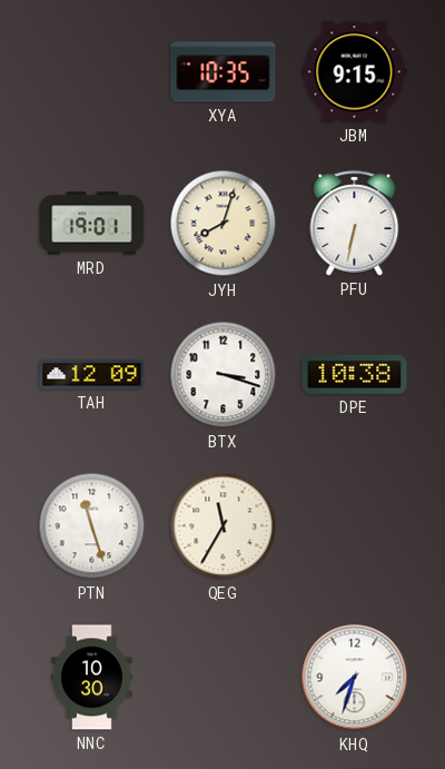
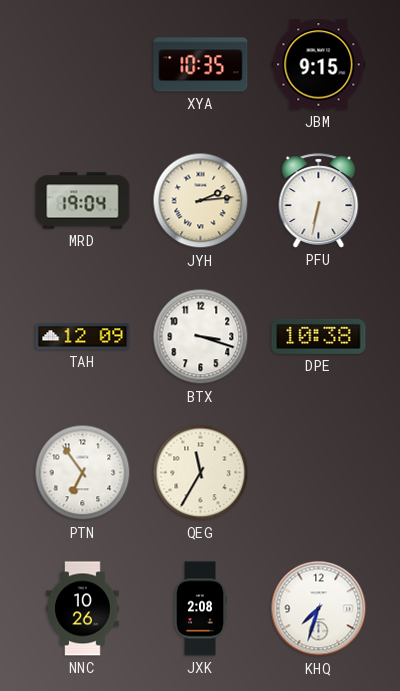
MRD: 19:01 -> 19:04 (83, 201)
JYH: 8:03 -> 2:14 (201, 201)
PTN: 11:27 -> 6:54 (83, 473)
NNC: 10:30 -> 10:26 (83, 609)
JXK: none -> 2:08 (199, 609)
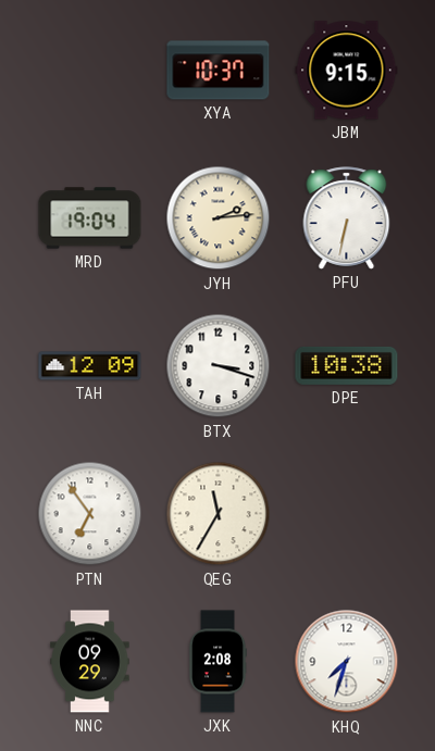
XYA: 10:35 -> 10:37 (219, 71)
NNC: 10:26 -> 09:29 (90, 662)
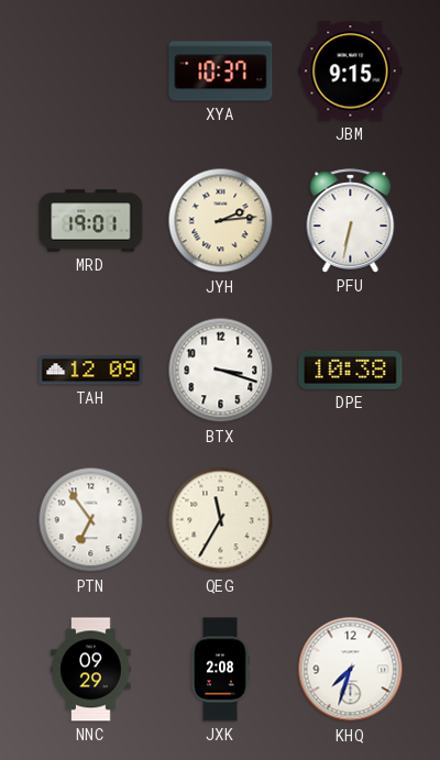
MRD: 19:04 -> 19:01 (91, 221)
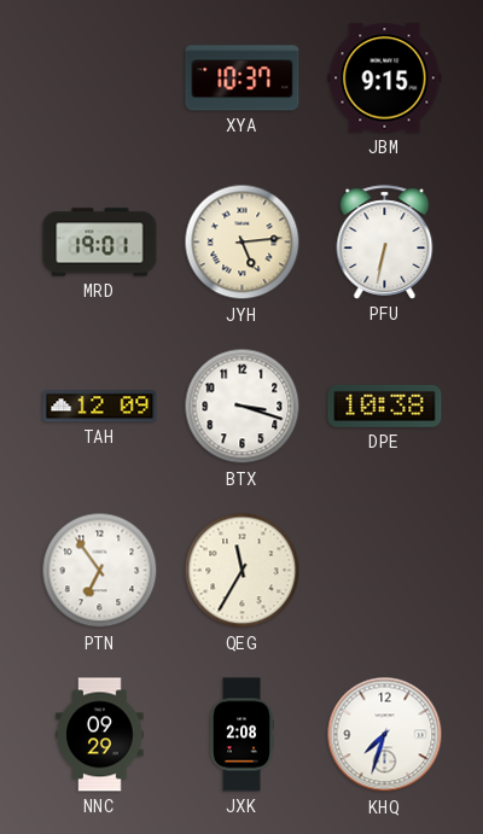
JYH: 2:14 -> 5:14 (243, 243)
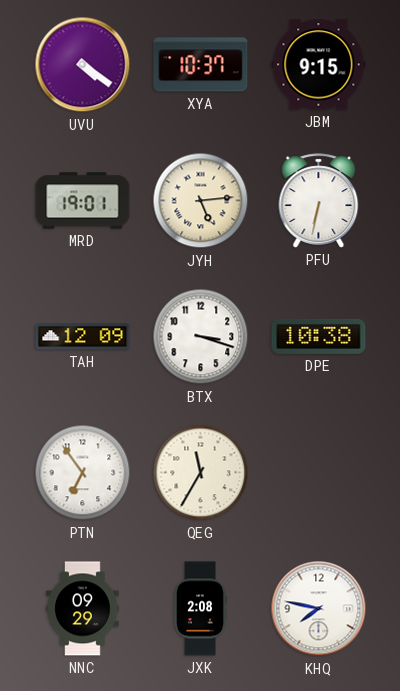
UVU: none -> 4:21 (83, 65)
KHQ: 7:33 -> 7:47 (319, 609)
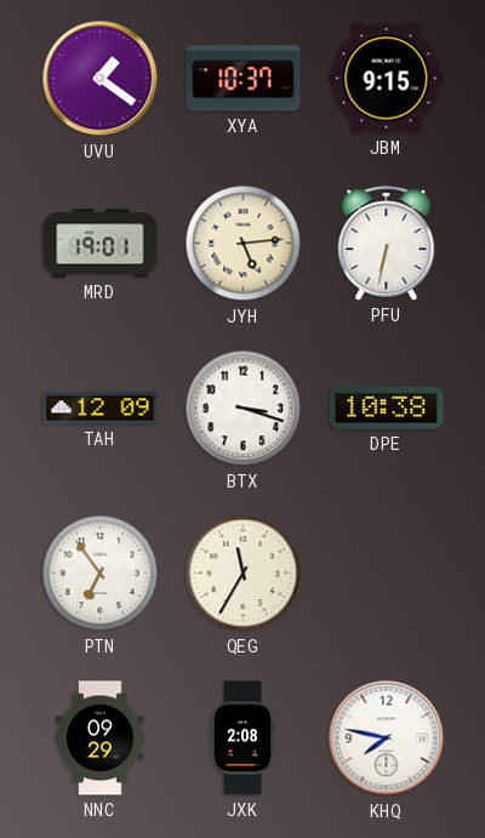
UVU: 4:21 -> 1:21 (101, 79)
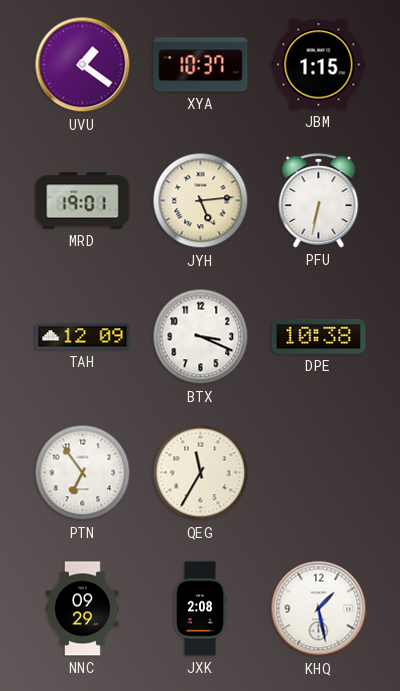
JBM: 9:15 -> 1:15 (319, 65)
BTX: 3:18 -> 3:19 (201, 337)
KHQ: 7:47 -> 1:28 (319, 609)
